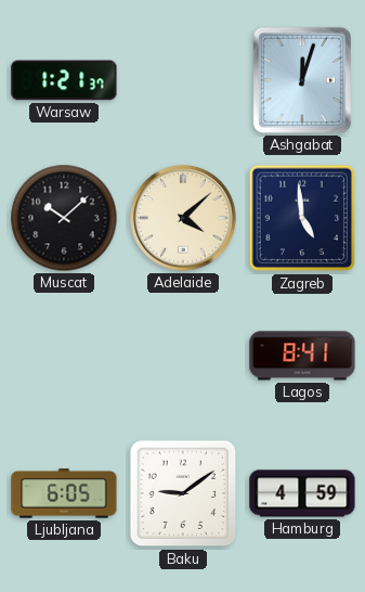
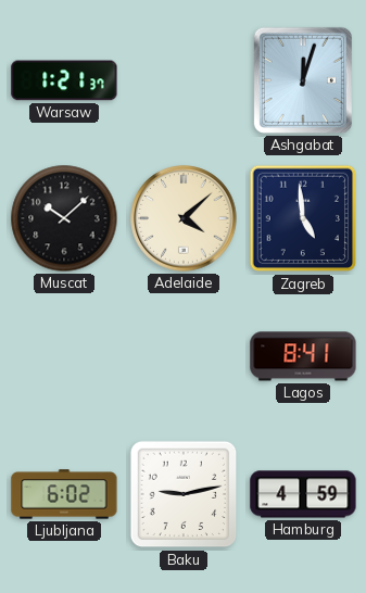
Ljubljana: 6:05 -> 6:02 (64, 494)
Baku: 9:09 -> 9:13 (184, 494)
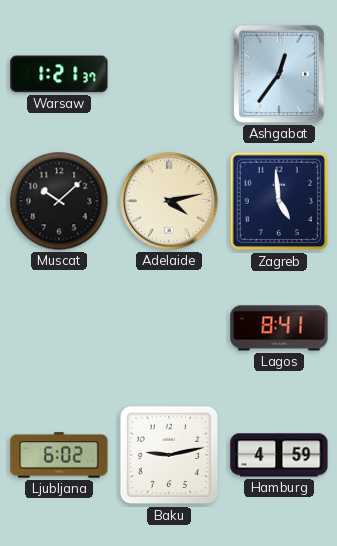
Ashgabat: 12:03 -> 12:36 (279, 74)
Adelaide: 4:08 -> 4:13 (169, 201)
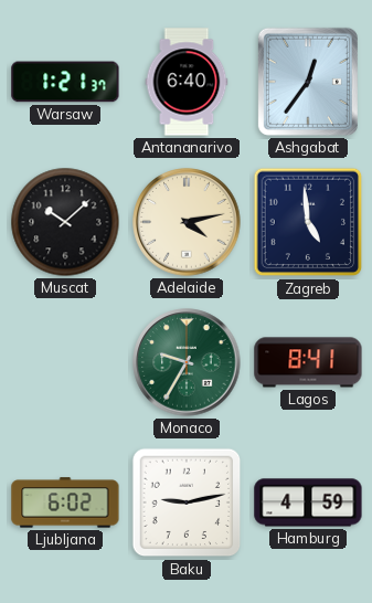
Antananarivo: none -> 6:40 (187, 82)
Monaco: none -> 9:35 (187, 362)
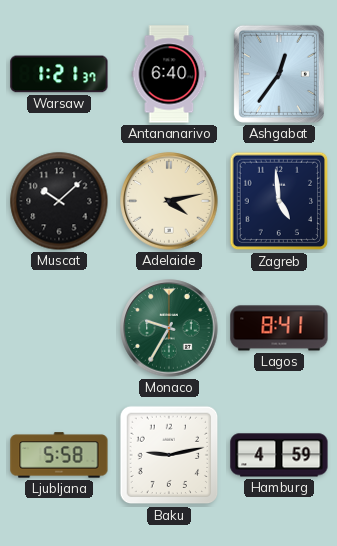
Ljubljana: 6:02 -> 5:58 (59, 455)
